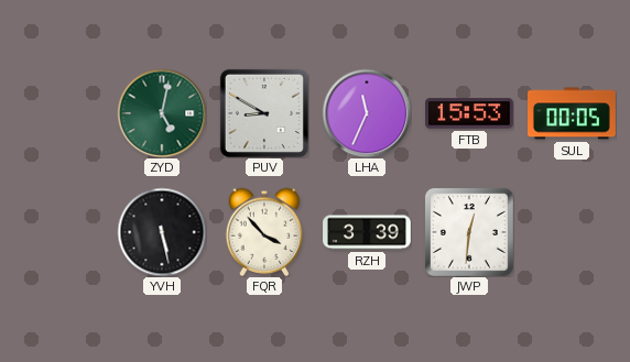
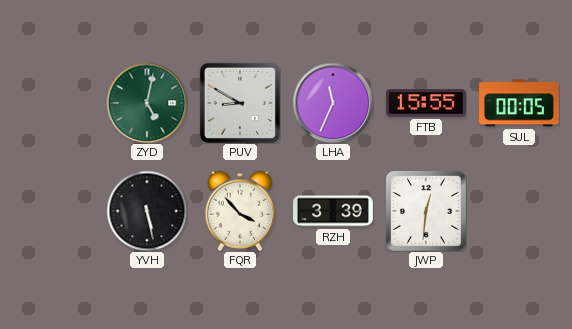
FTB: 15:53 -> 15:55 (427, 103)
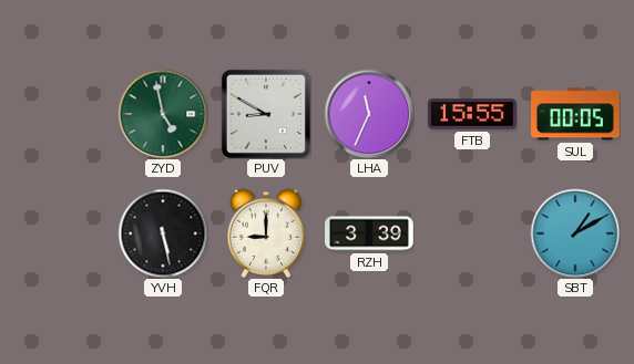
ZYD: 5:02 -> 4:58 (163, 114)
FQR: 3:53 -> 9:00 (266, 233)
JWP: 12:31 -> none (426, 211)
SBT: none -> 1:10 (575, 233)
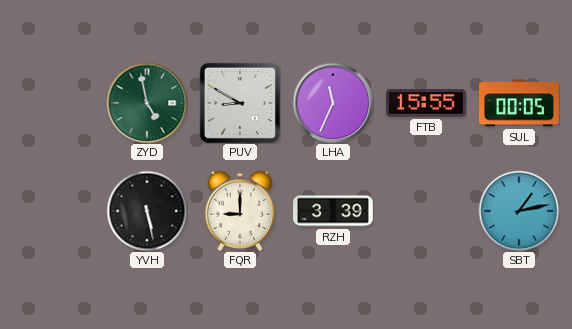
SBT: 1:10 -> 1:13 (519, 211)
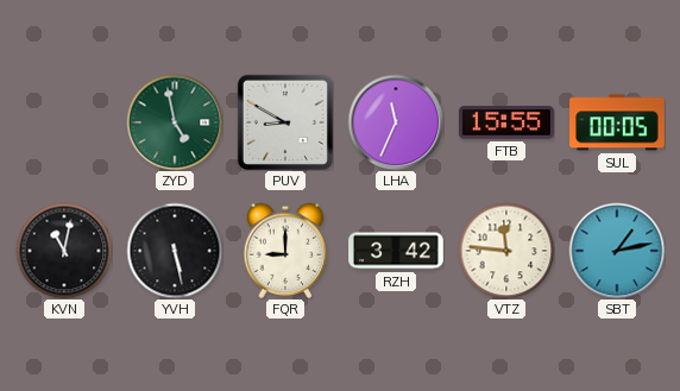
KVN: none -> 11:02 (64, 251)
RZH: 3:39 -> 3:42 (396, 251)
VTZ: none -> 11:46 (506, 251)
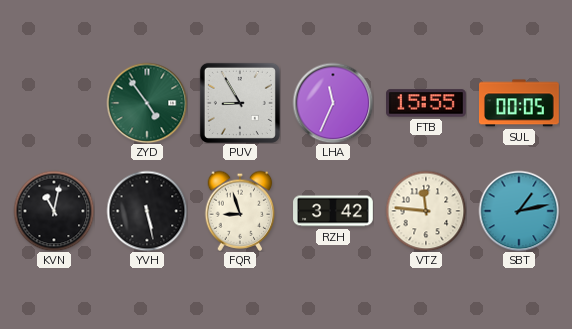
ZYD: 4:58 -> 4:54 (147, 103)
PUV: 8:50 -> 8:55 (240, 103)
FQR: 9:00 -> 8:57 (240, 211)
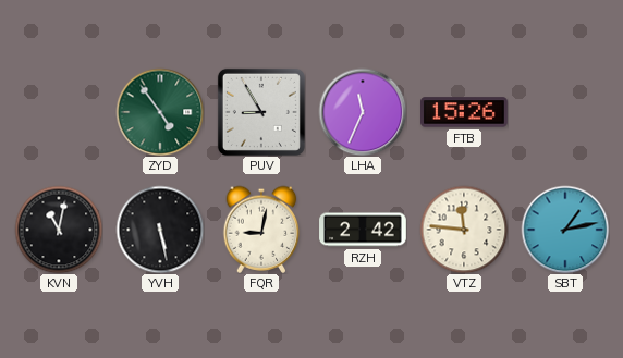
FTB: 15:55 -> 15:26 (465, 112)
SUL: 00:05 -> none (520, 103)
FQR: 8:57 -> 9:02 (261, 230)
RZH: 3:42 -> 2:42 (363, 230)
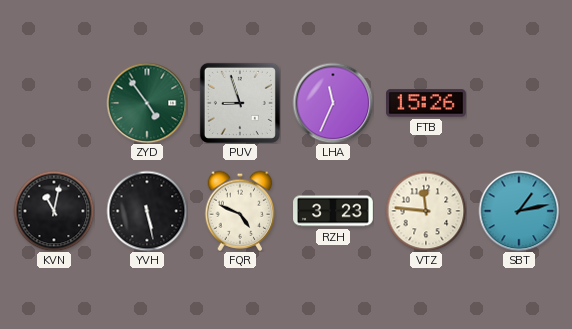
PUV: 8:55 -> 8:57 (240, 103)
FQR: 9:02 -> 4:49 (240, 211)
RZH: 2:42 -> 3:23 (333, 211)
